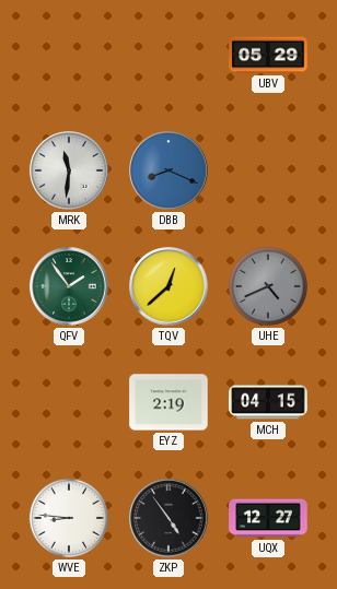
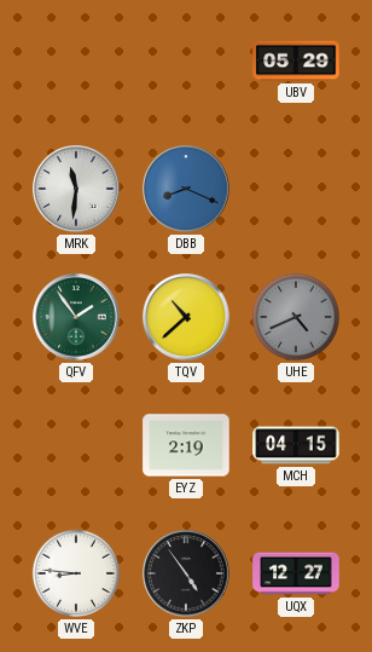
TQV: 12:38 -> 10:38 (186, 317)
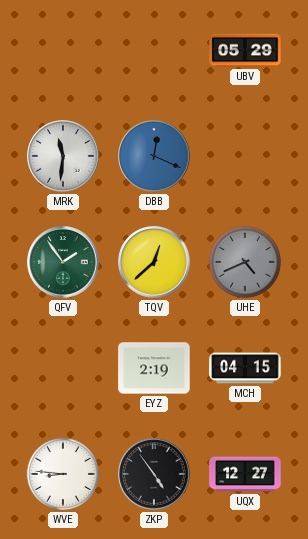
DBB: 8:19 -> 12:19 (154, 156)
TQV: 10:38 -> 12:38 (154, 262)
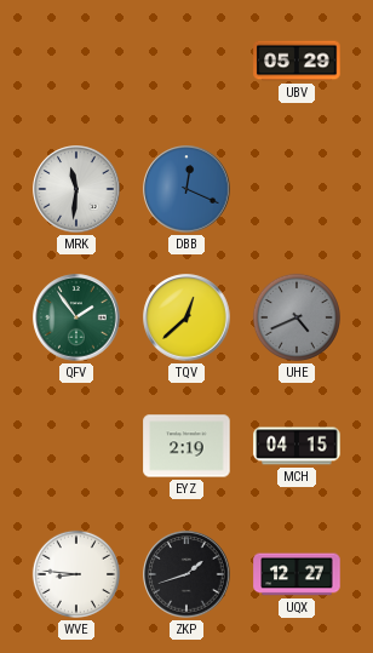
ZKP: 4:54 -> 1:42 (187, 574)
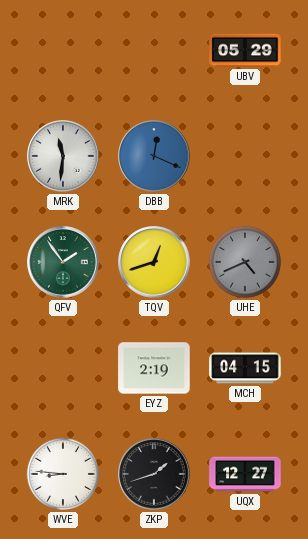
TQV: 12:38 -> 12:42 (154, 262)
